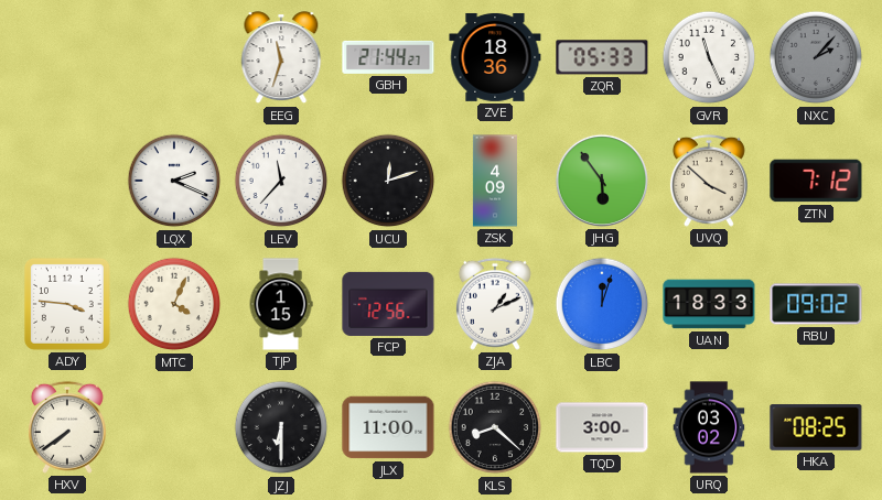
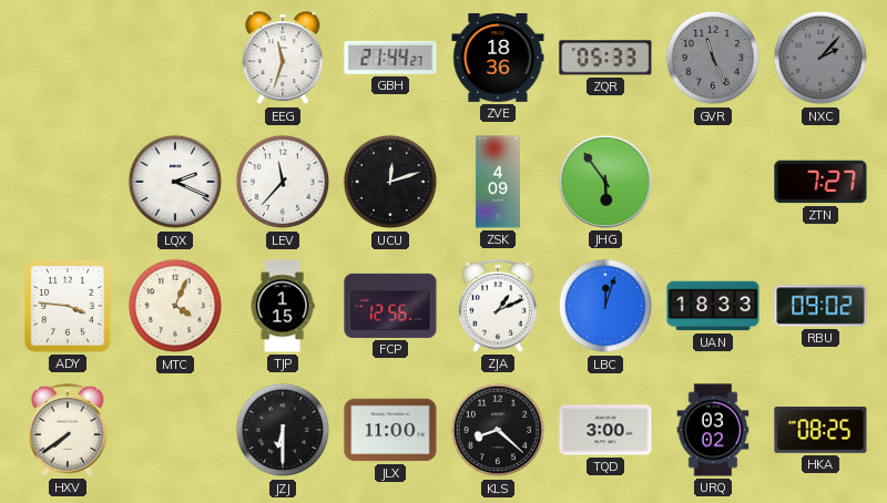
GVR dial: white -> grey (713, 58)
UVQ: 3:52 -> none (709, 181)
ZTN: 7:12 -> 7:27 (820, 182)
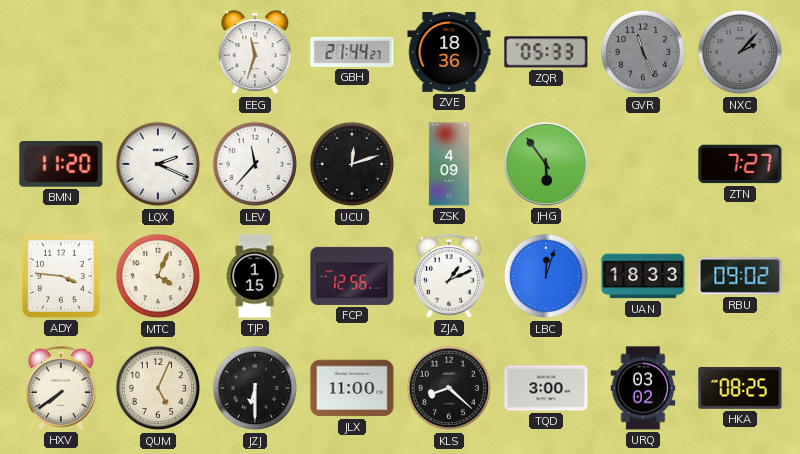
BMN: none -> 11:20 (61, 165)
QUM: none -> 5:04 (158, 388)
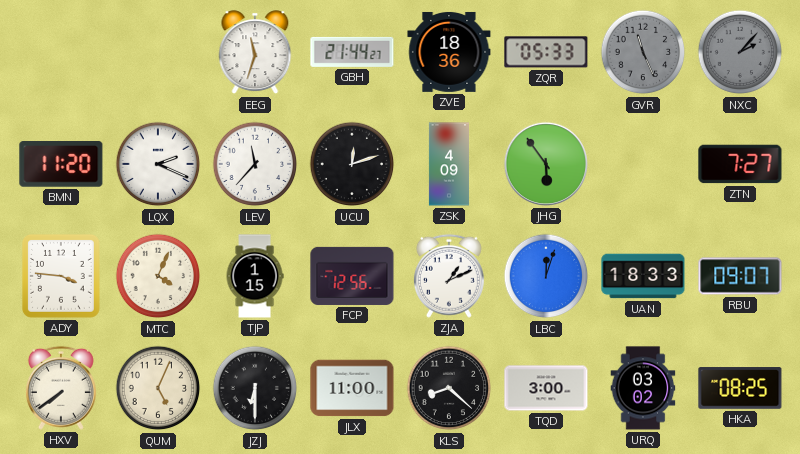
RBU: 09:02 -> 09:07 (740, 276)
